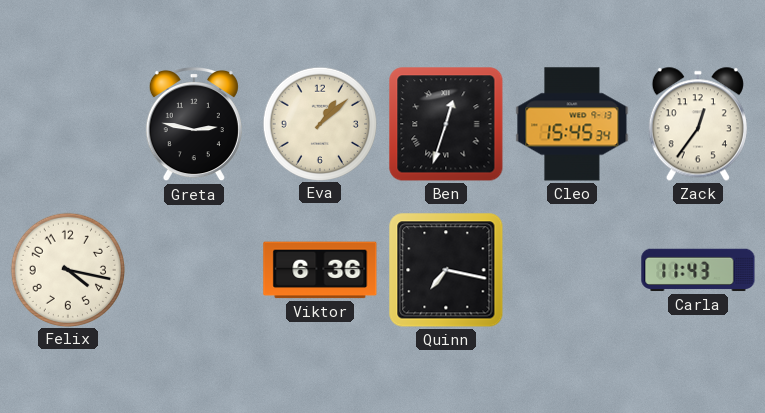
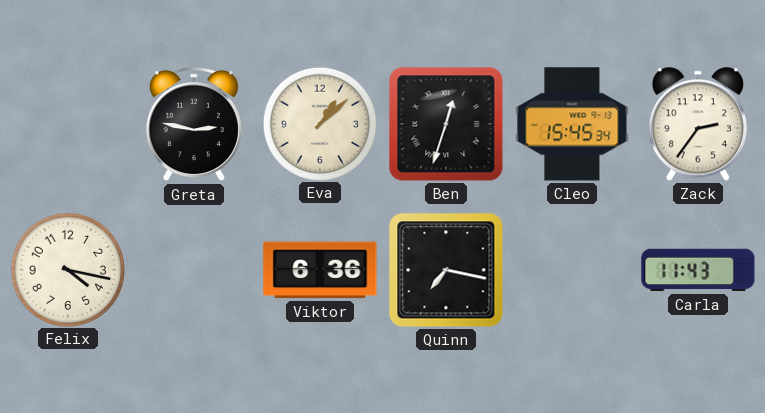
Zack: 12:36 -> 2:36 (698, 124)
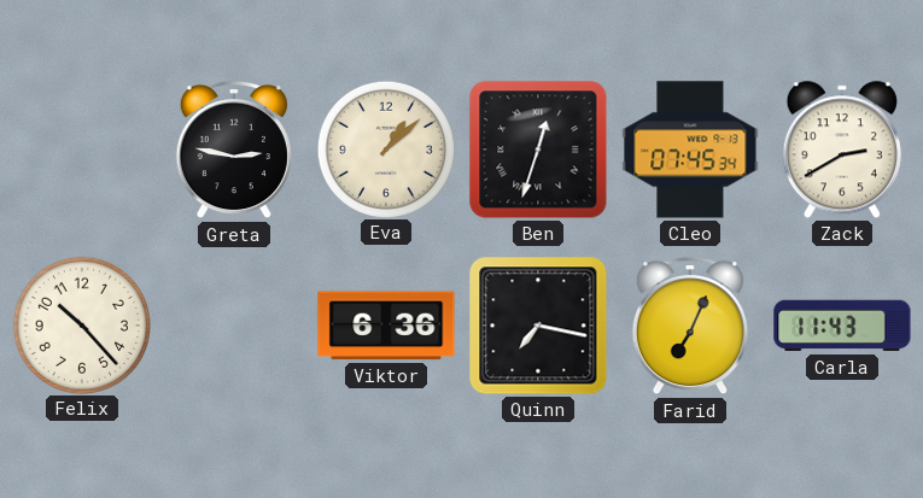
Cleo: 15:45 -> 07:45 (690, 150)
Zack: 2:36 -> 2:40 (842, 150)
Felix: 4:17 -> 10:23 (81, 324)
Farid: none -> 7:04 (690, 326)
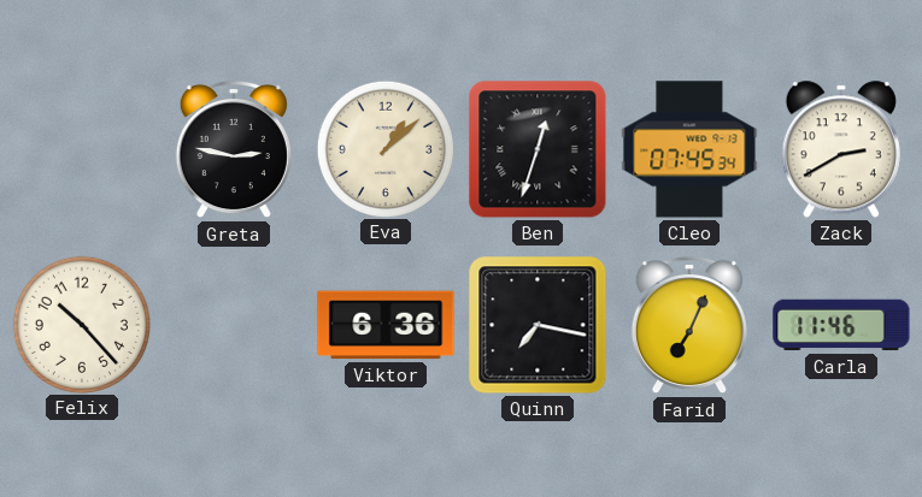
Carla: 11:43 -> 11:46 (841, 325)
